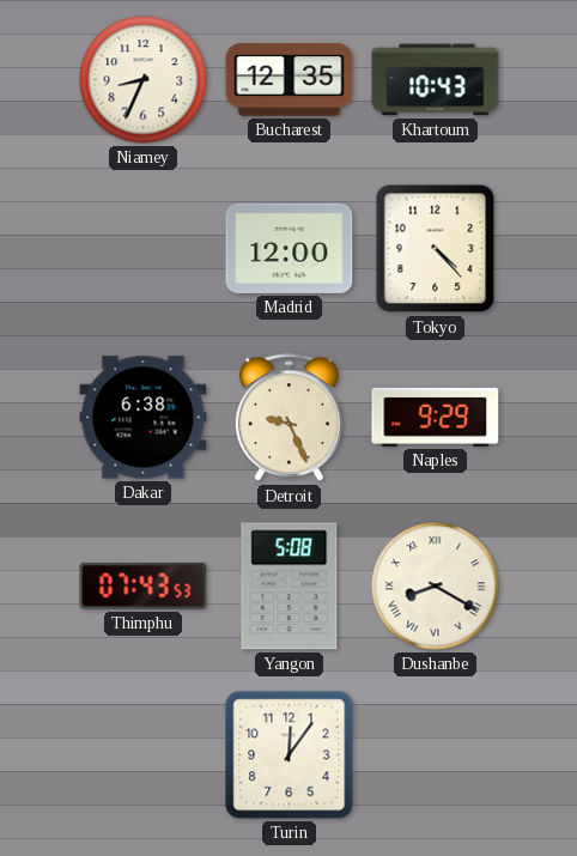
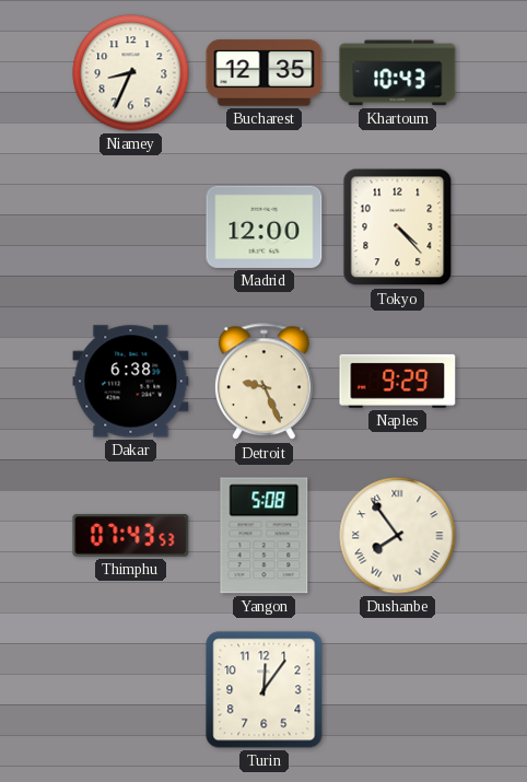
Dushanbe: 8:20 -> 7:54 (398, 536)
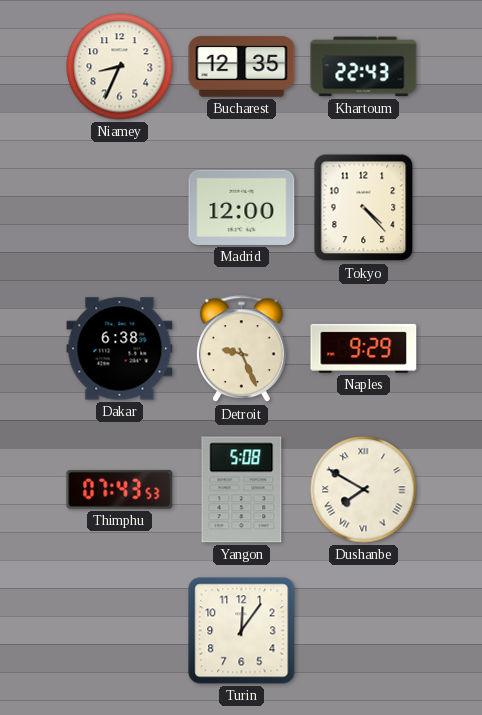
Khartoum: 10:43 -> 22:43 (364, 67)
Dushanbe: 7:54 -> 7:50 (364, 490)
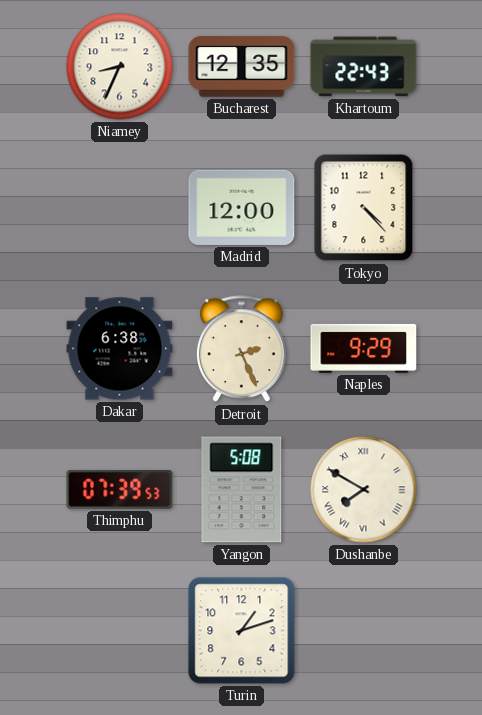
Detroit: 9:26 -> 2:26 (241, 349)
Thimphu: 07:43 -> 07:39 (120, 489)
Turin: 12:06 -> 1:12 (242, 631)
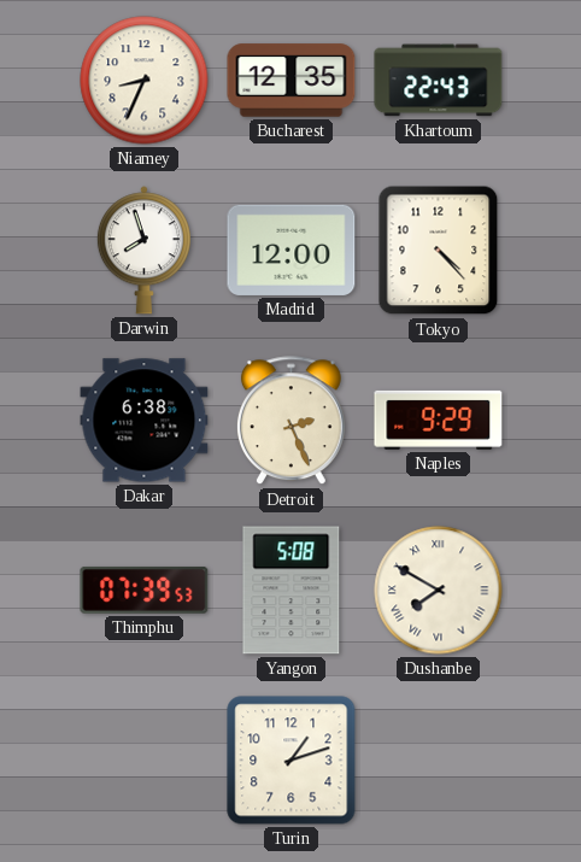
Darwin: none -> 7:57 (143, 251)
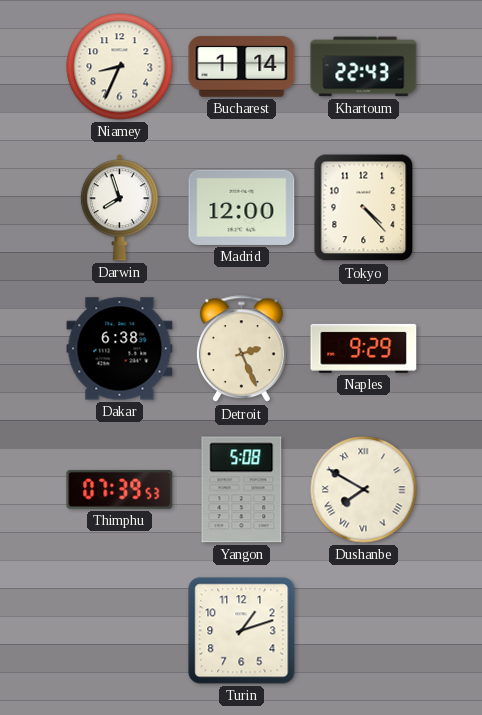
Bucharest: 12:35 -> 1:14 (242, 67)
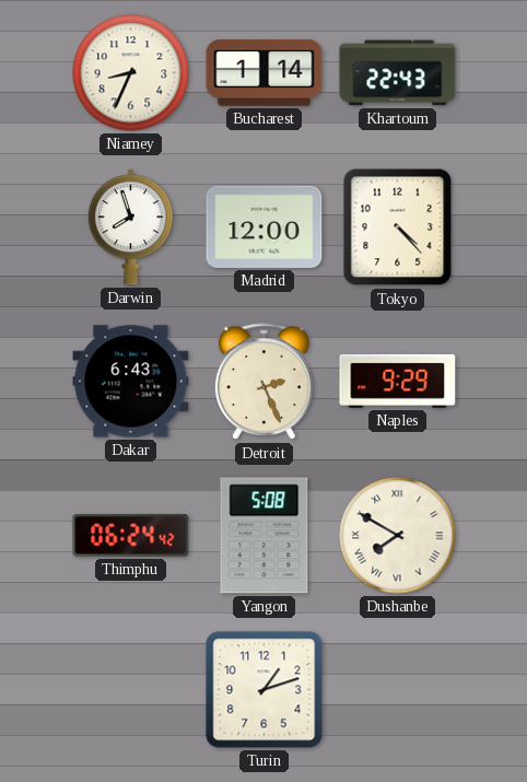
Dakar: 6:38 -> 6:43 (131, 382)
Thimphu: 07:39 -> 06:24 (131, 535)
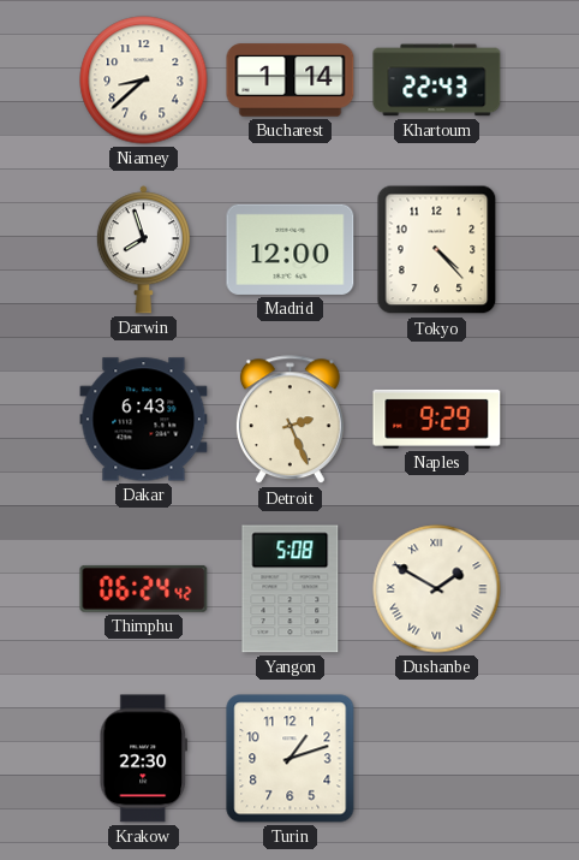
Niamey: 8:34 -> 8:38 (144, 81)
Dushanbe: 7:50 -> 1:50 (437, 589)
Krakow: none -> 22:30 (143, 759)
